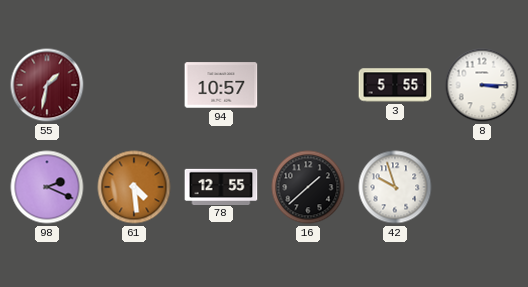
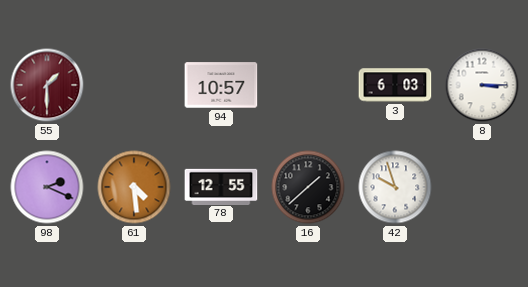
55: 1:32 -> 1:30 (47, 85)
3: 5:55 -> 6:03 (395, 85)
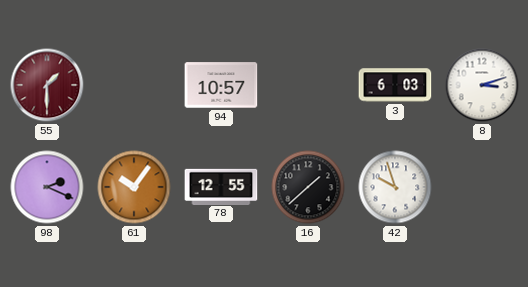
8: 3:15 -> 3:12 (482, 85)
61: 4:29 -> 10:06 (134, 187)
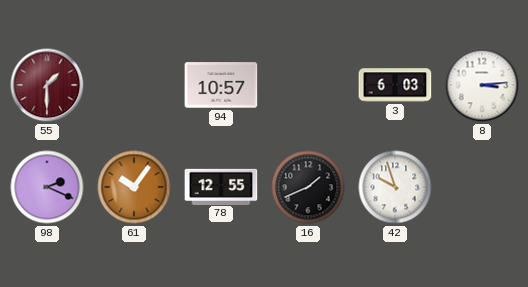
8: 3:12 -> 3:14 (482, 85)
16: 1:38 -> 1:41 (308, 187)
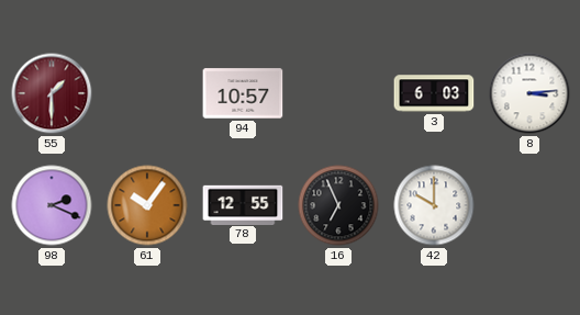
16: 1:41 -> 6:56 (338, 205)
42: 9:57 -> 10:00 (434, 205)
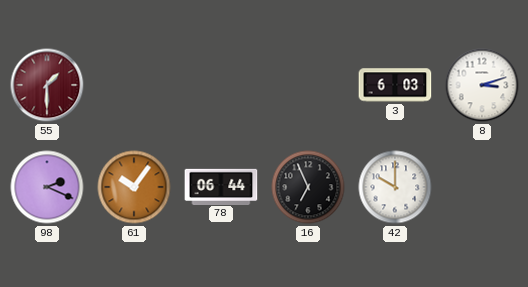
94: 10:57 -> none (243, 93)
8: 3:14 -> 3:12 (482, 85)
78: 12:55 -> 06:44 (221, 186)
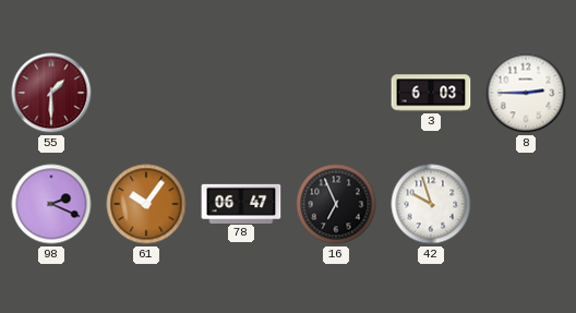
8: 3:12 -> 2:45 (526, 93)
78: 06:44 -> 06:47 (241, 203)
42: 10:00 -> 9:57 (431, 204)
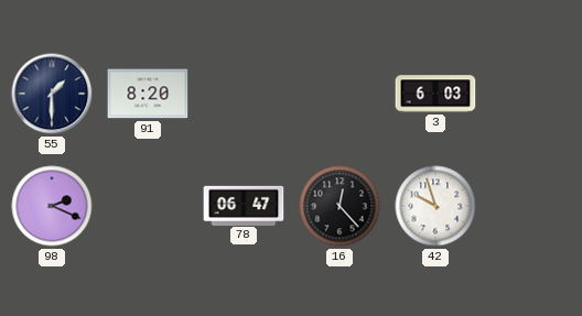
55 dial: burgundy -> navy (52, 94)
91: none -> 8:20 (148, 94)
8: 2:45 -> none (526, 93)
61: 10:06 -> none (146, 204)
16: 6:56 -> 12:23 (339, 206)
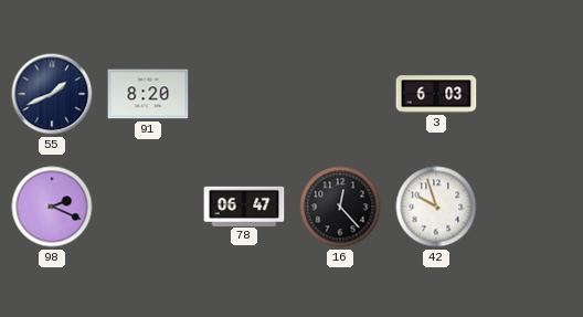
55: 1:30 -> 1:41 (52, 94)
